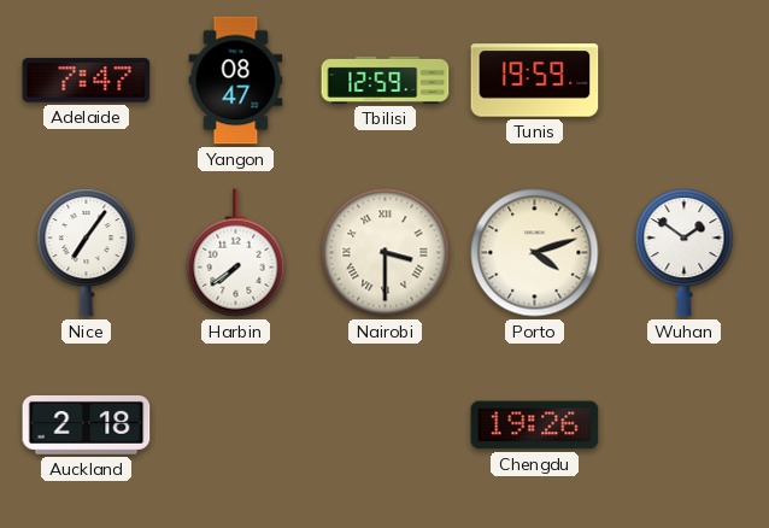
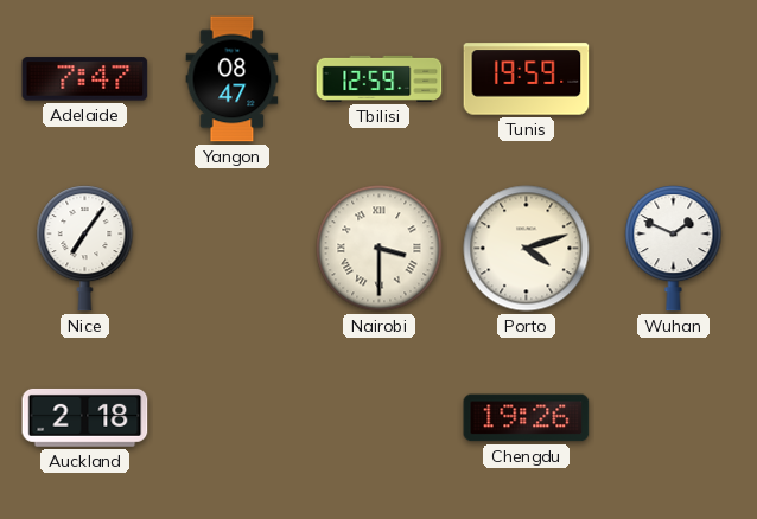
Harbin: 7:39 -> none (236, 253)
Wuhan: 1:51 -> 1:49 (674, 249)
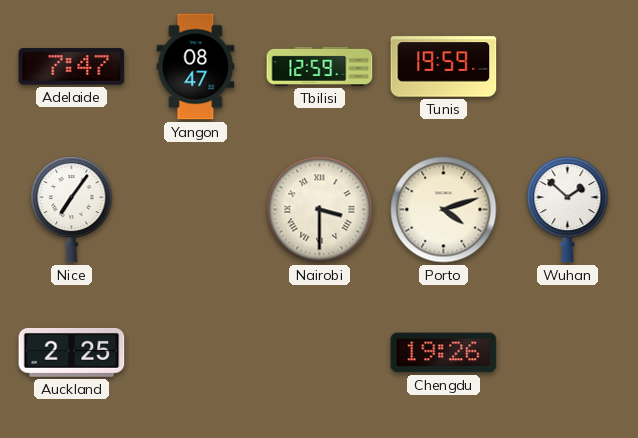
Wuhan: 1:49 -> 1:52 (568, 210)
Auckland: 2:18 -> 2:25 (72, 352)
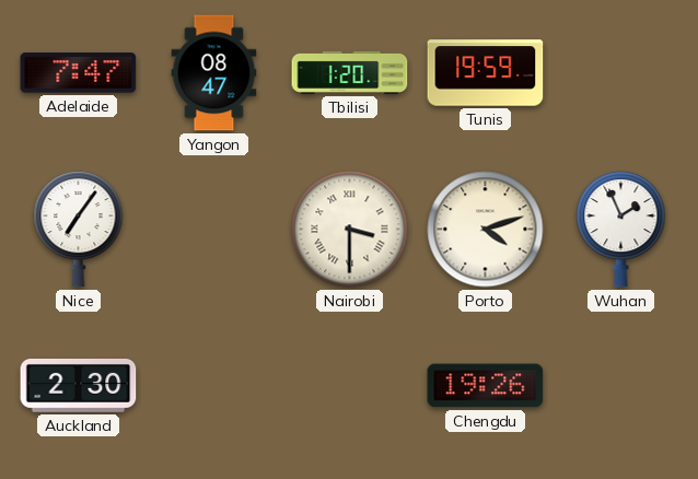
Tbilisi: 12:59 -> 1:20 (350, 72)
Wuhan: 1:52 -> 1:56 (621, 230)
Auckland: 2:25 -> 2:30 (79, 385)
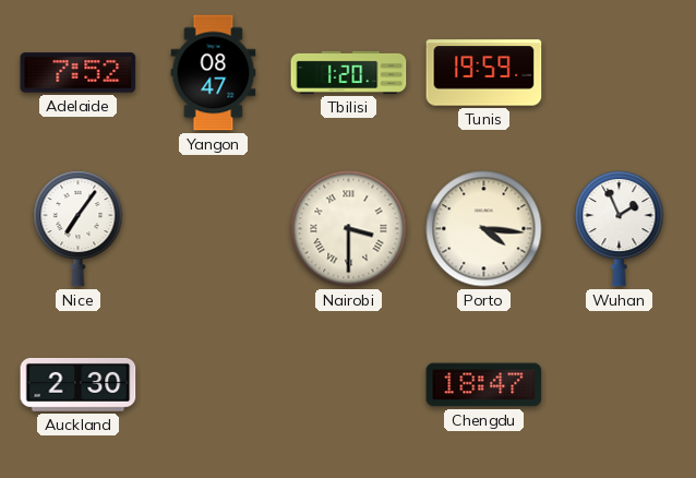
Adelaide: 7:47 -> 7:52 (79, 73)
Porto: 4:12 -> 4:16 (484, 229)
Chengdu: 19:26 -> 18:47 (484, 385)
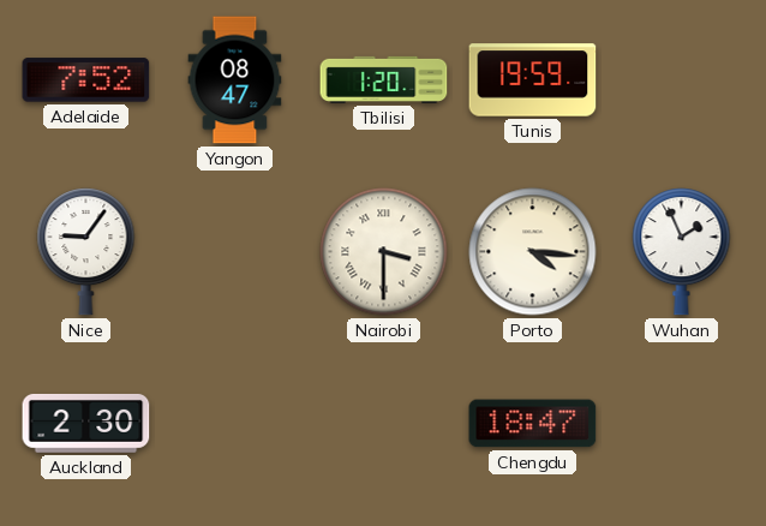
Nice: 7:06 -> 9:06 (86, 252)
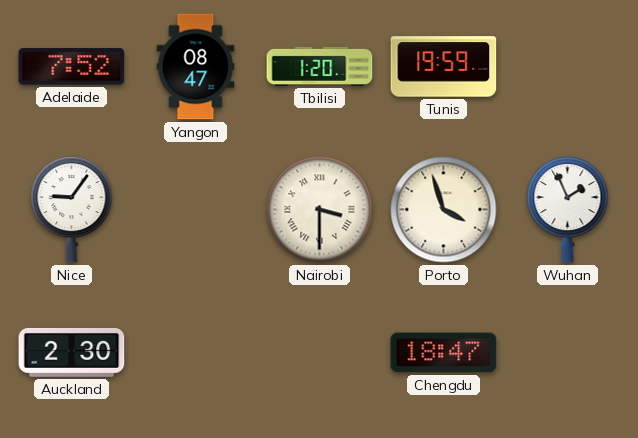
Porto: 4:16 -> 3:57 (444, 210)
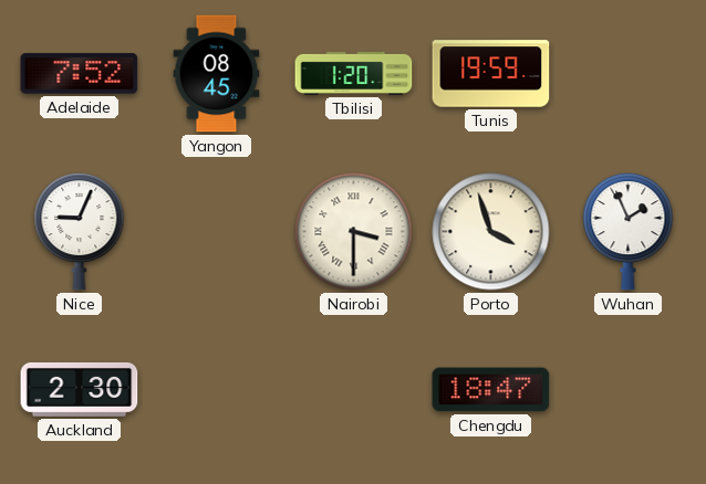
Yangon: 08:47 -> 08:45 (217, 74)
Nice: 9:06 -> 9:04 (80, 232)
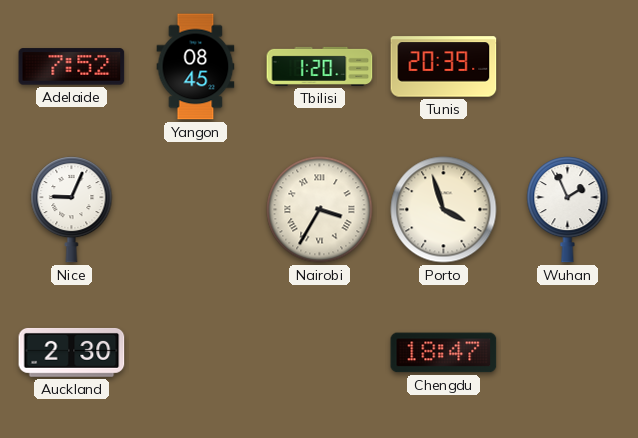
Tunis: 19:59 -> 20:39 (444, 67)
Nairobi: 3:30 -> 3:35 (320, 210)
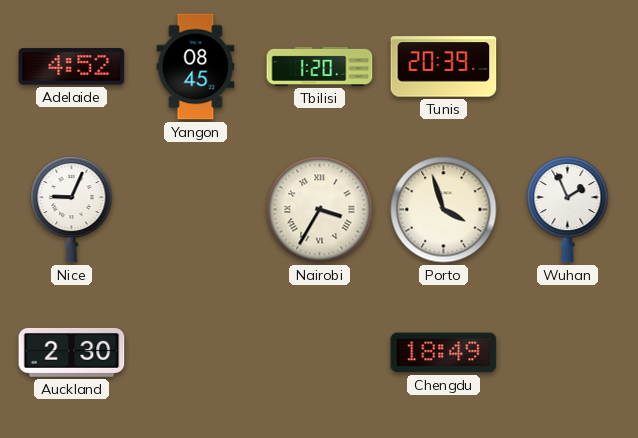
Adelaide: 7:52 -> 4:52 (72, 67)
Chengdu: 18:47 -> 18:49 (444, 353)
